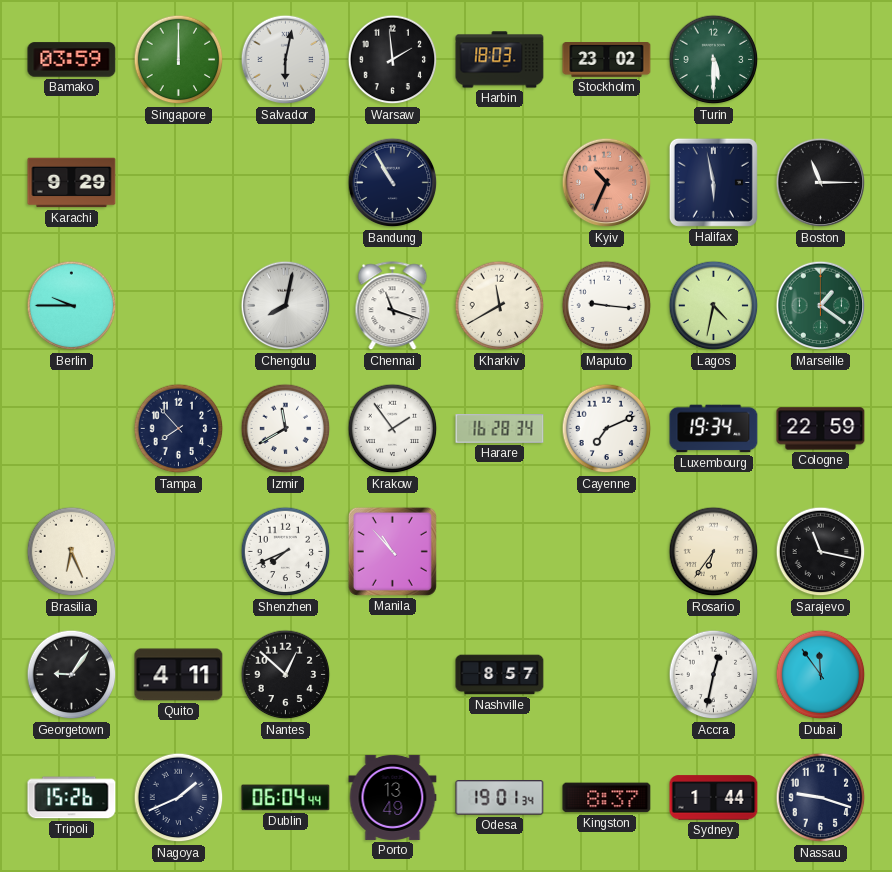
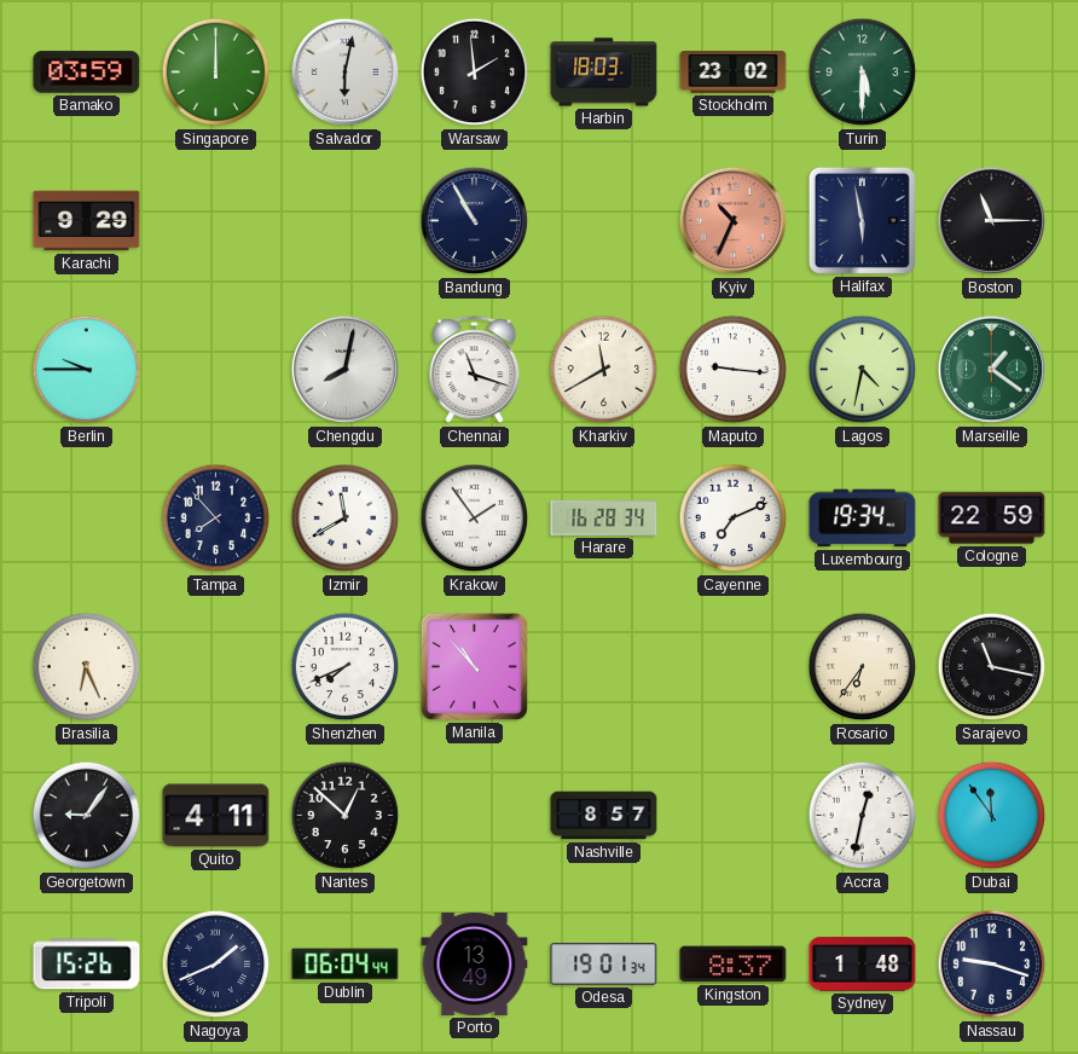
Sydney: 1:44 -> 1:48 (863, 965)
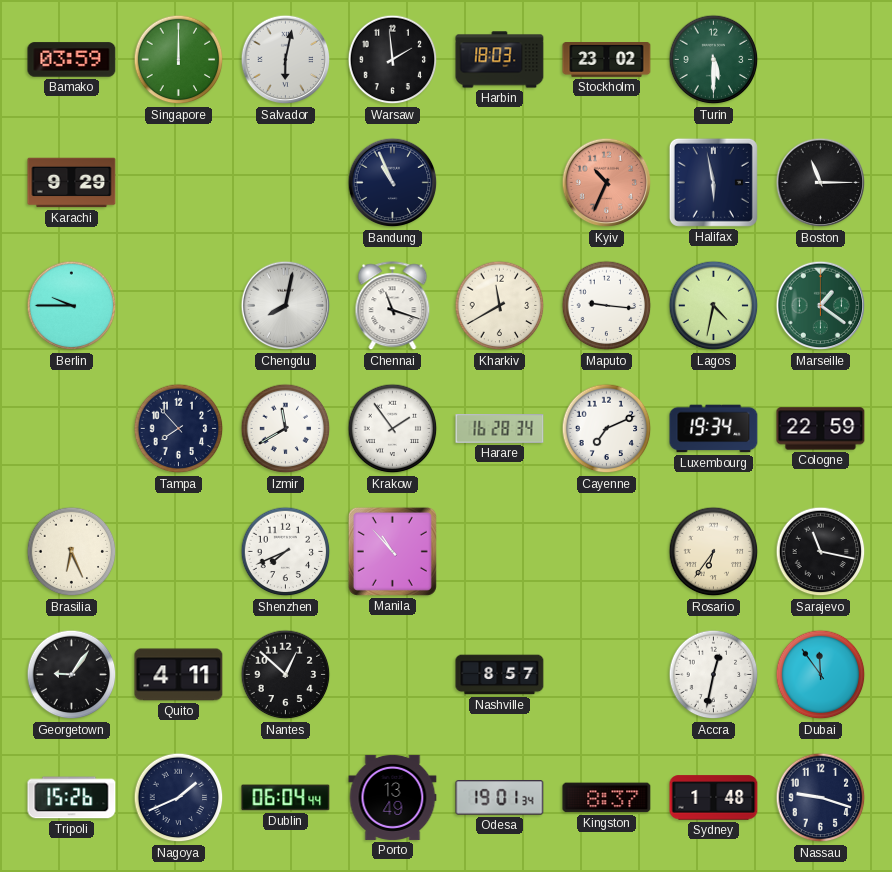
Bandung: 10:55 -> 10:56 (393, 183)
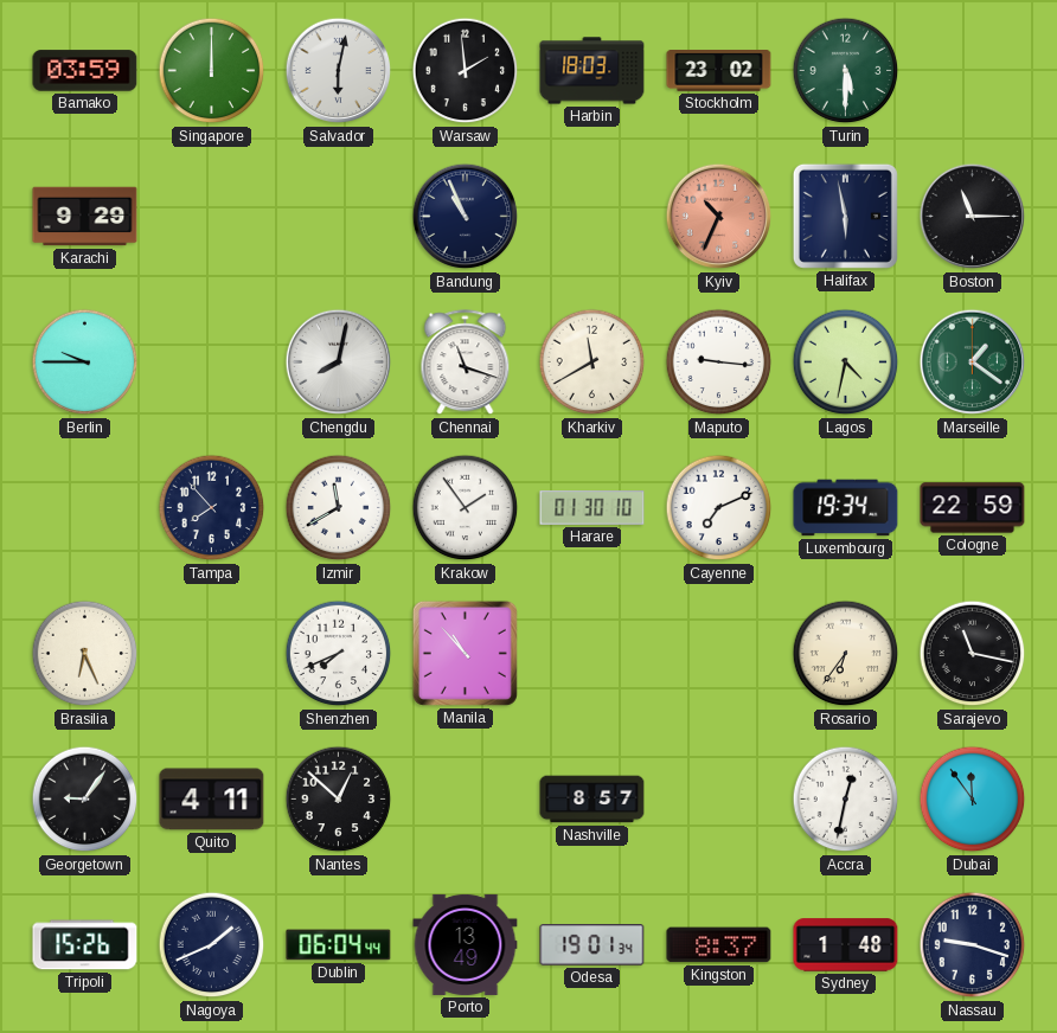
Harare: 16:28 -> 01:30 (592, 508)
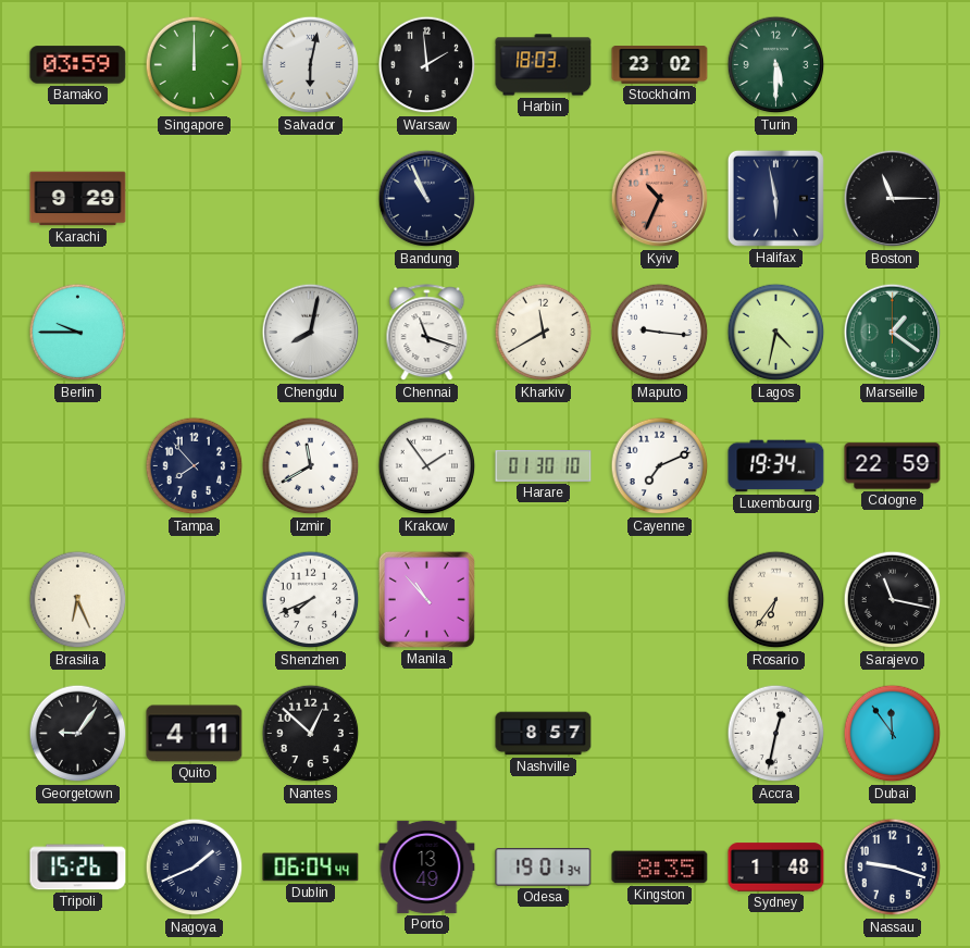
Kingston: 8:37 -> 8:35 (660, 868)
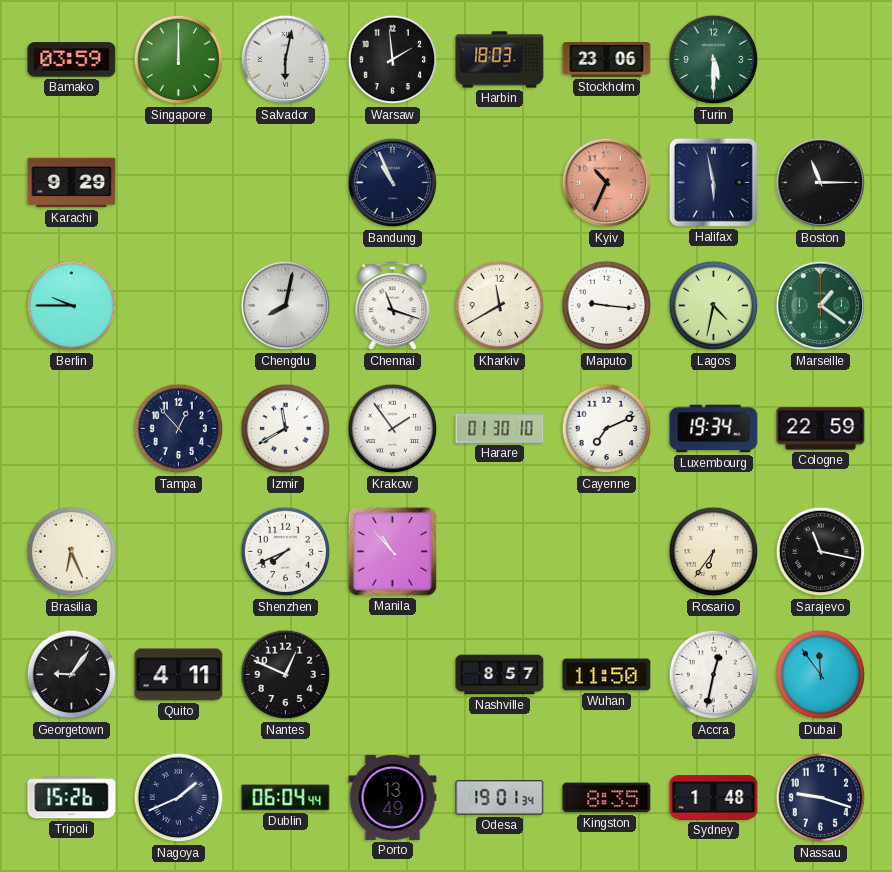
Stockholm: 23:02 -> 23:06 (607, 60)
Tampa: 7:53 -> 12:53 (179, 429)
Nantes: 12:52 -> 12:49 (286, 675)
Wuhan: none -> 11:50 (607, 675)
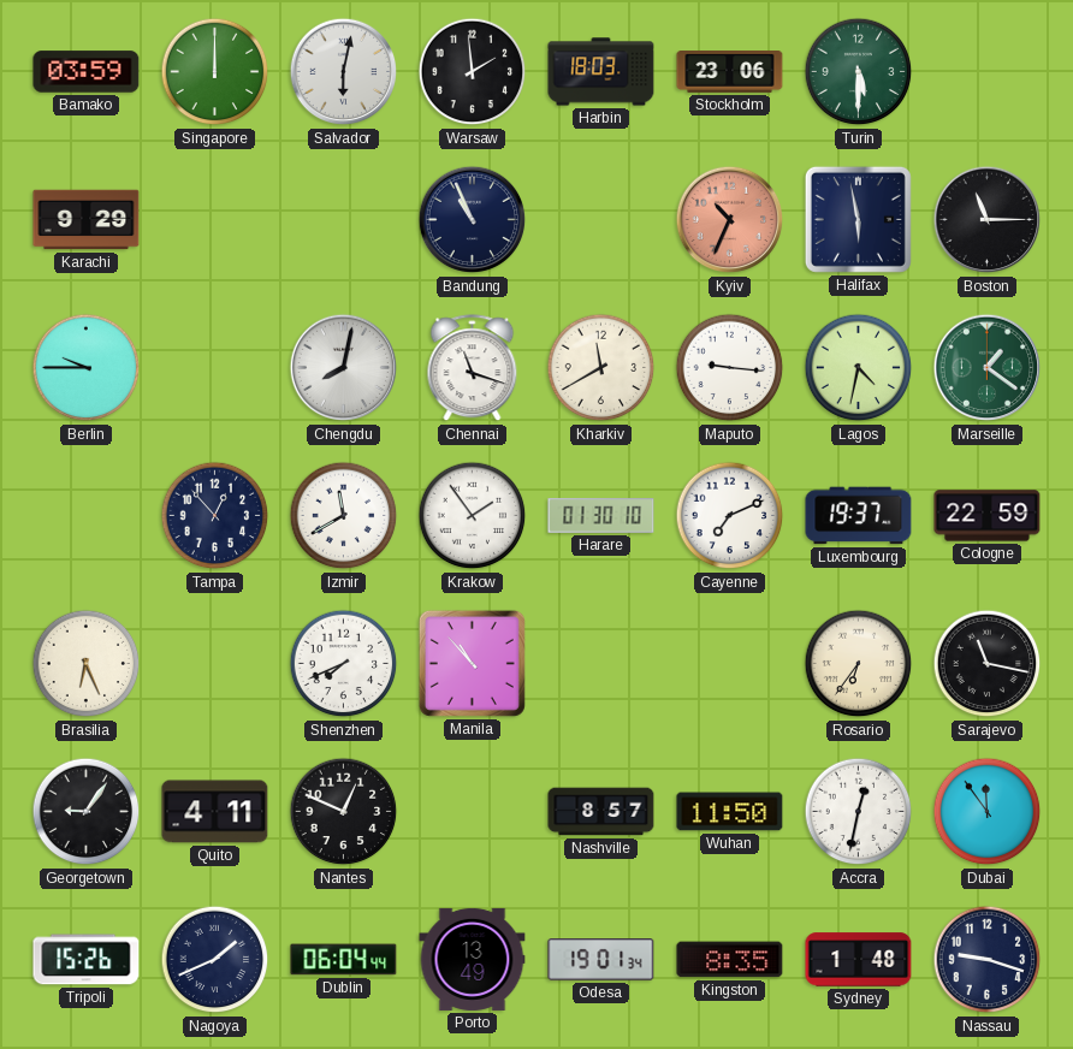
Luxembourg: 19:34 -> 19:37 (859, 516)
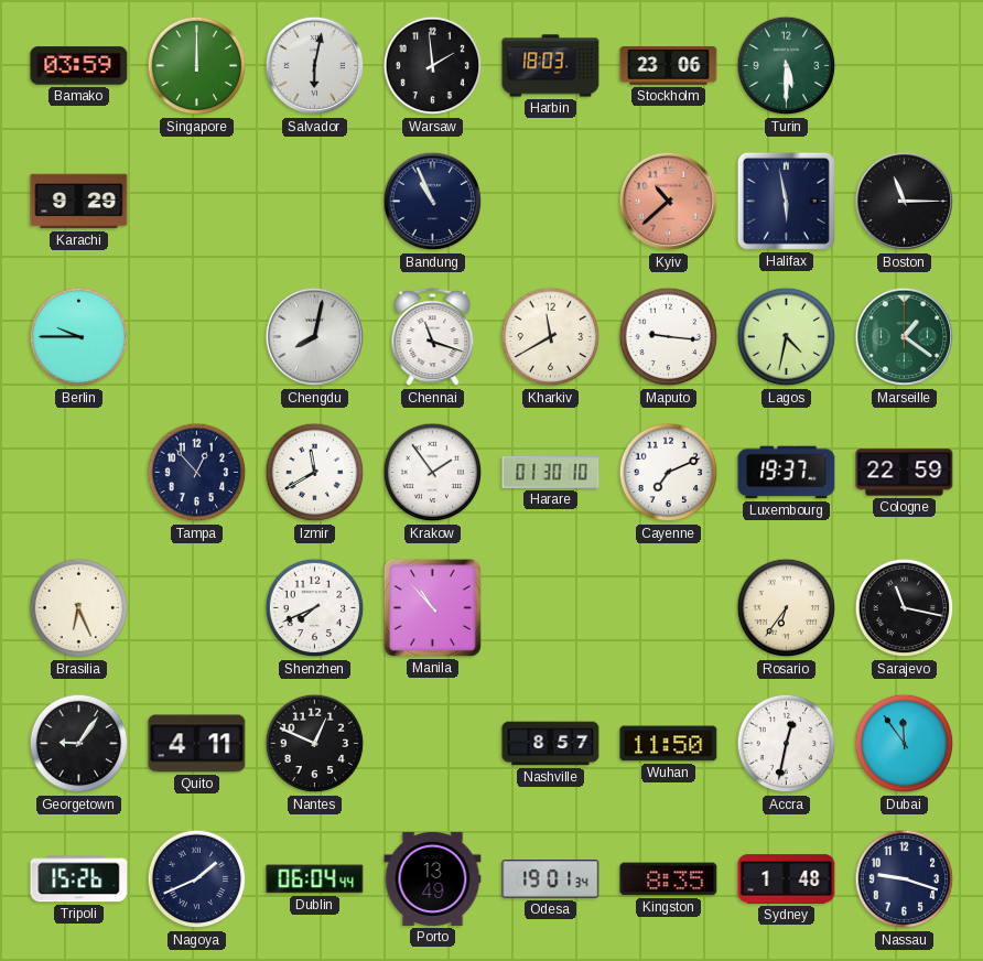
Kyiv: 10:34 -> 10:38 (669, 202)
